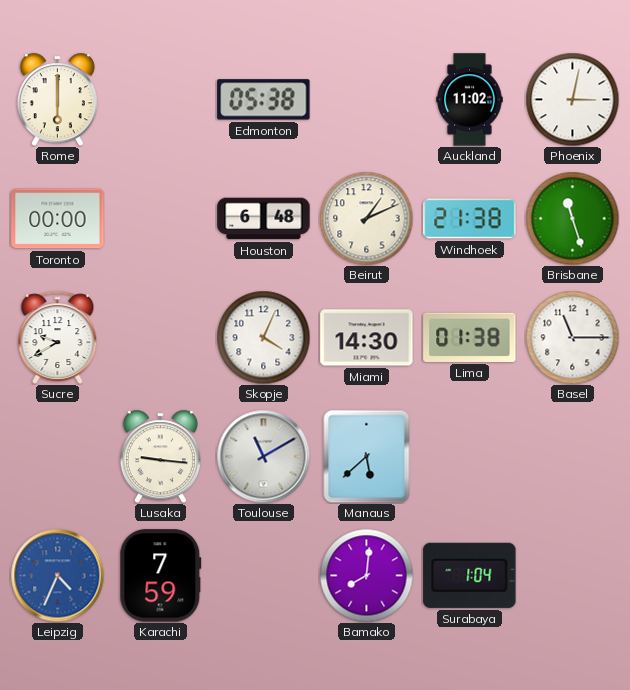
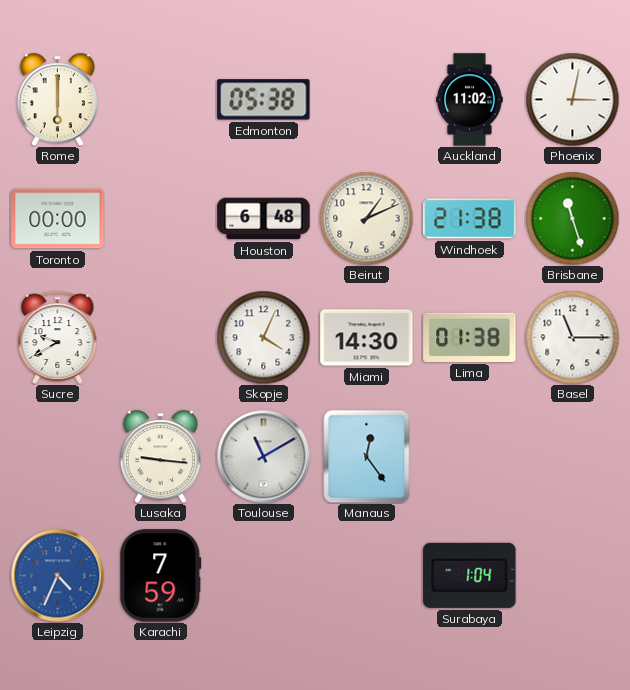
Manaus: 5:38 -> 12:24 (367, 456)
Bamako: 8:01 -> none (366, 575)
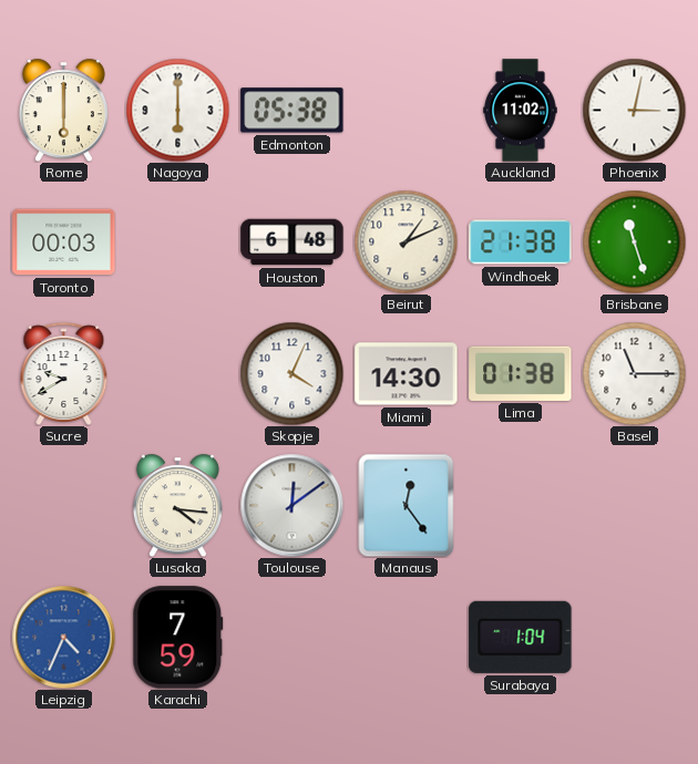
Nagoya: none -> 6:00 (177, 110)
Toronto: 00:00 -> 00:03 (64, 242)
Lusaka: 9:16 -> 4:16 (177, 505)
Toulouse: 11:10 -> 12:09 (291, 505)
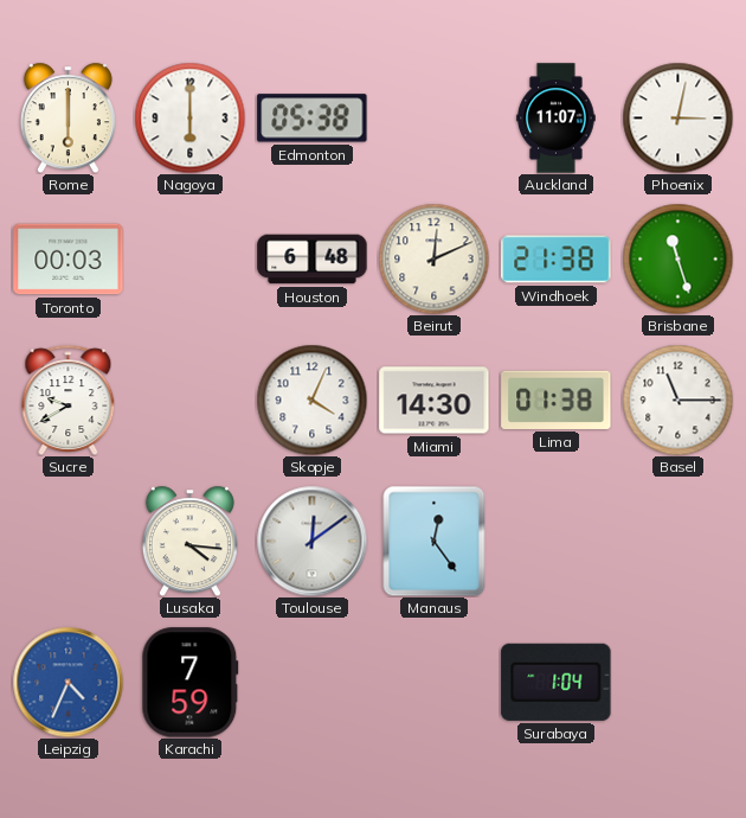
Auckland: 11:02 -> 11:07 (557, 119)
Beirut: 1:11 -> 12:11 (433, 258)
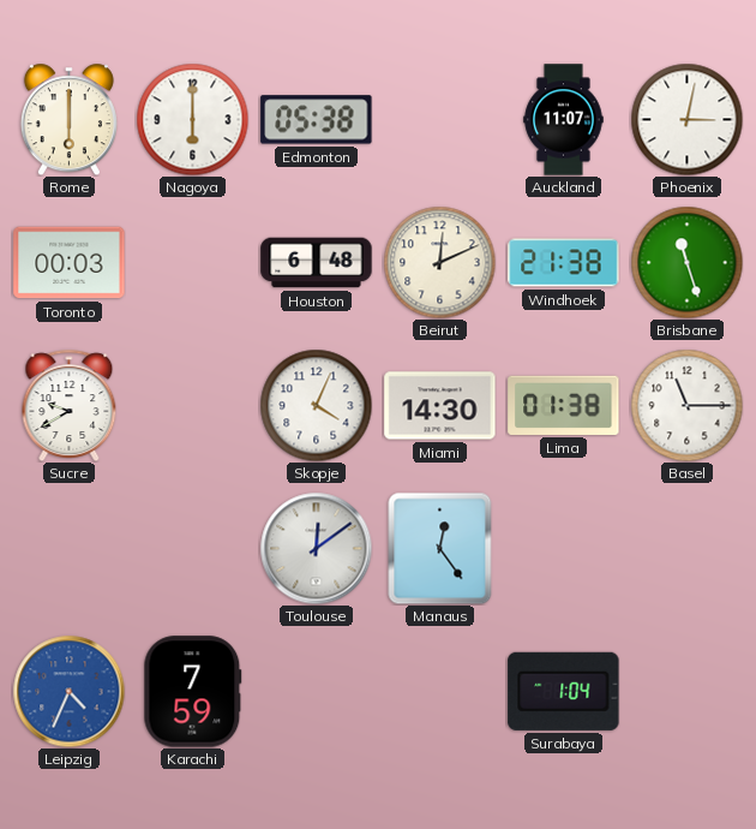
Lusaka: 4:16 -> none (189, 541)
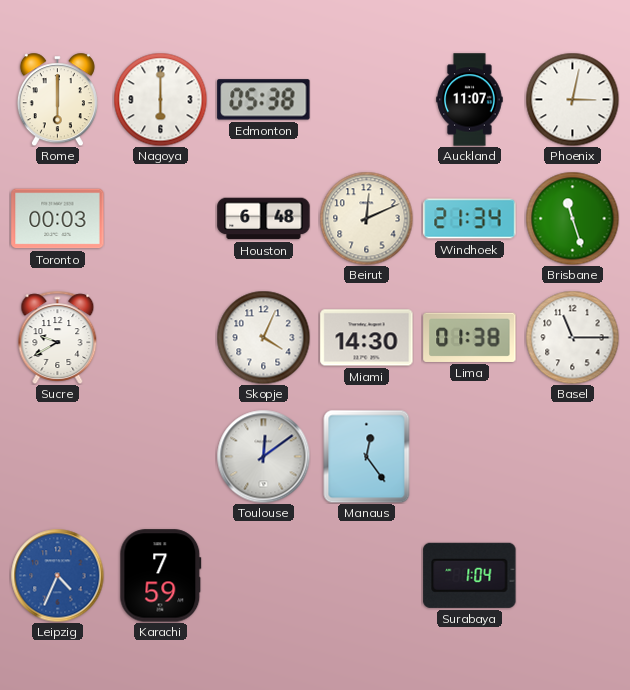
Windhoek: 21:38 -> 21:34 (470, 219)
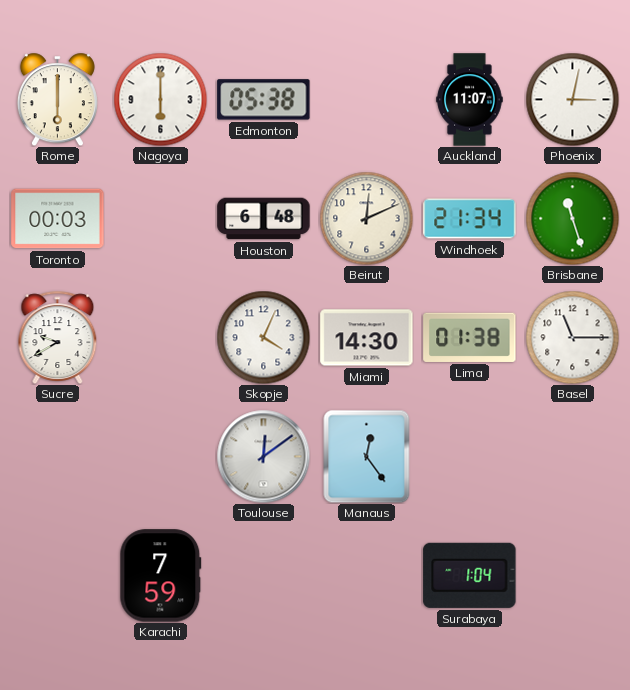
Leipzig: 4:34 -> none (57, 575)
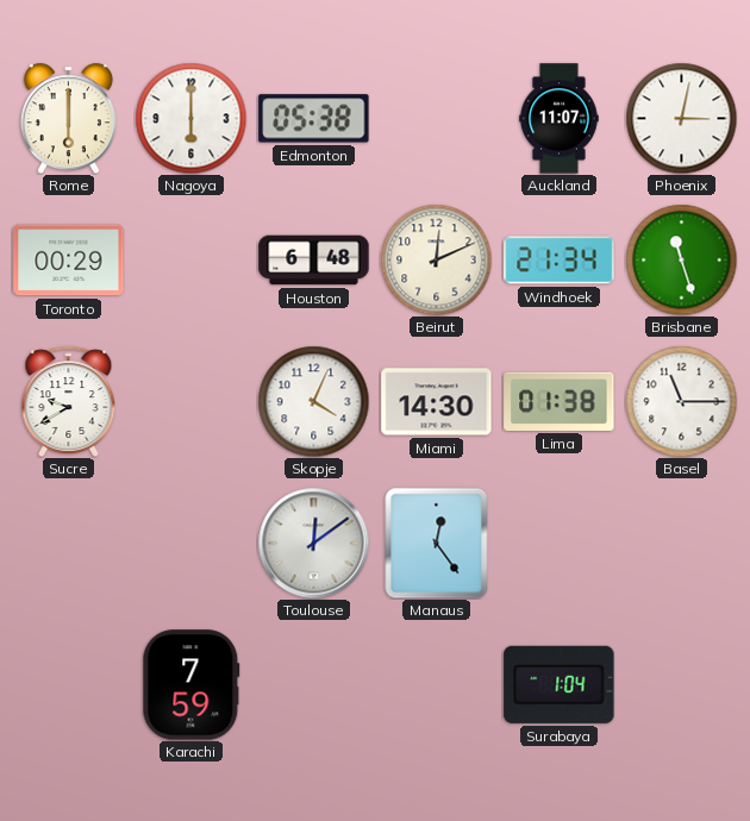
Toronto: 00:03 -> 00:29 (69, 261)
